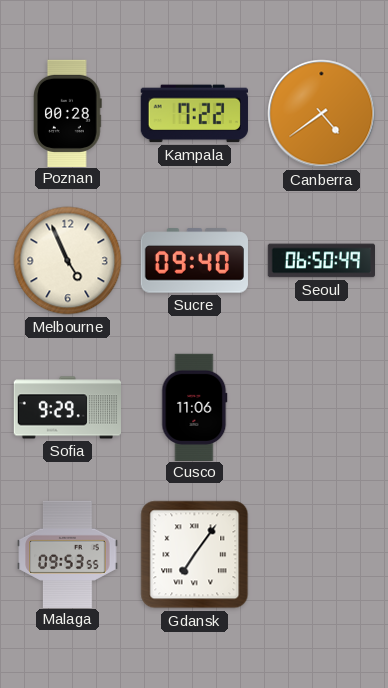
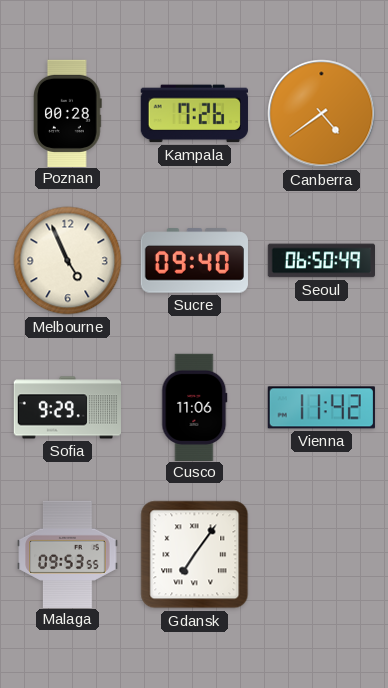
Kampala: 7:22 -> 7:26 (194, 114)
Vienna: none -> 11:42 (321, 408)
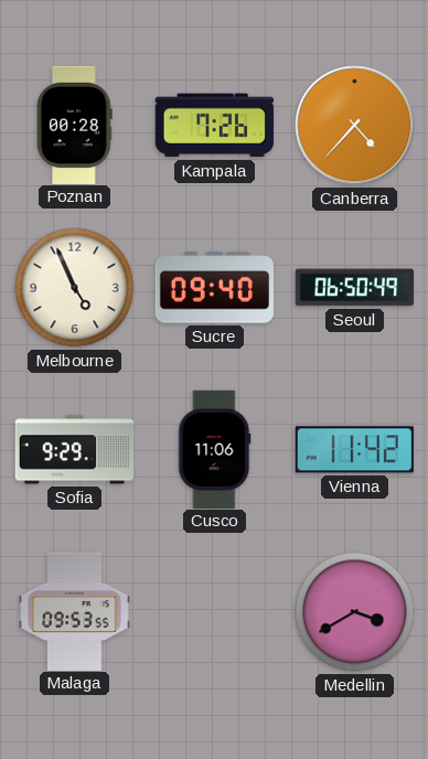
Canberra: 4:39 -> 4:37 (355, 126)
Gdansk: 7:06 -> none (195, 555)
Medellin: none -> 3:40 (355, 612)
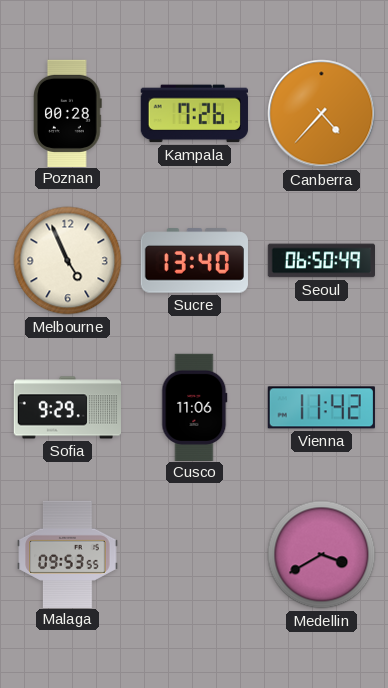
Sucre: 09:40 -> 13:40 (194, 261)
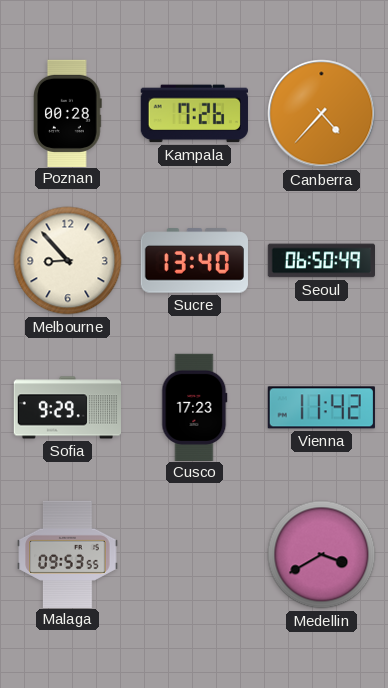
Melbourne: 4:56 -> 8:53 (68, 261)
Cusco: 11:06 -> 17:23 (195, 407)
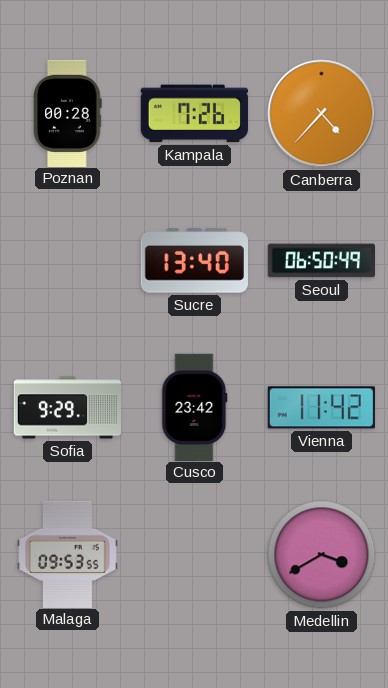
Melbourne: 8:53 -> none (68, 261)
Cusco: 17:23 -> 23:42 (195, 407)
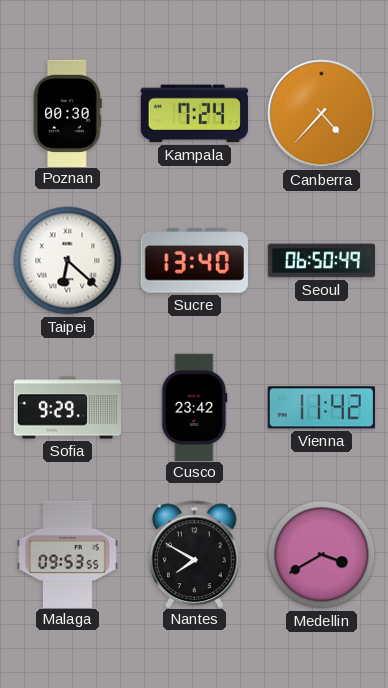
Poznan: 00:28 -> 00:30 (68, 113)
Kampala: 7:26 -> 7:24 (194, 114)
Taipei: none -> 6:22 (68, 261)
Nantes: none -> 7:50 (195, 554)
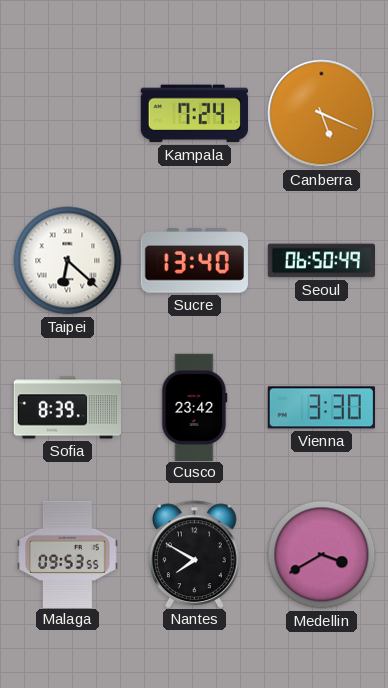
Poznan: 00:30 -> none (68, 113)
Canberra: 4:37 -> 5:19 (322, 114)
Sofia: 9:29 -> 8:39 (67, 408)
Vienna: 11:42 -> 3:30 (321, 408)
